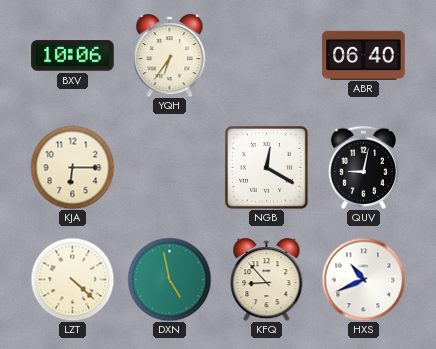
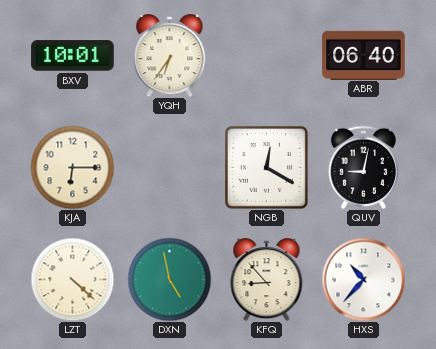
BXV: 10:06 -> 10:01 (73, 56)
HXS: 10:41 -> 10:37 (363, 279)
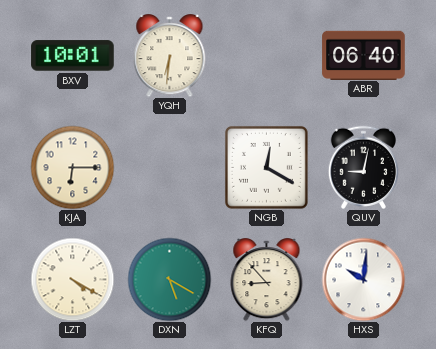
YQH: 6:36 -> 6:31 (170, 56)
LZT: 4:22 -> 4:20 (72, 279)
DXN: 4:58 -> 5:20 (169, 279)
HXS: 10:37 -> 10:01 (363, 279)
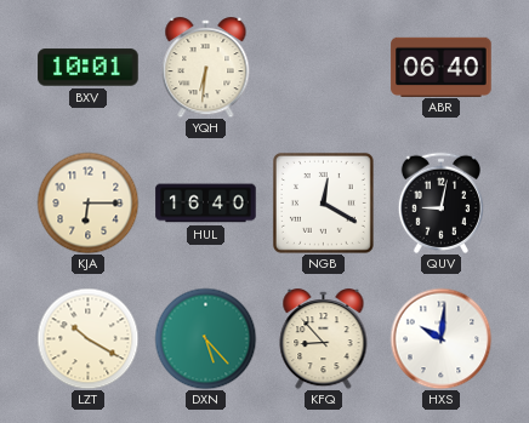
HUL: none -> 16:40 (206, 204)
LZT: 4:20 -> 10:20 (87, 338)
DXN: 5:20 -> 5:23 (205, 338)
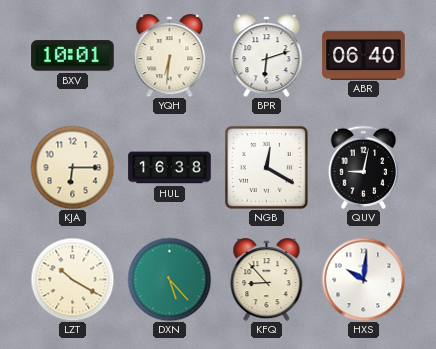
BPR: none -> 6:12 (267, 56)
HUL: 16:40 -> 16:38 (170, 168)
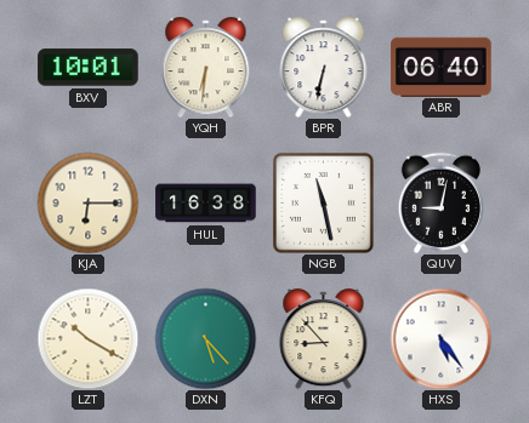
BPR: 6:12 -> 6:32 (324, 68)
NGB: 12:20 -> 11:28 (323, 202)
HXS: 10:01 -> 5:24 (440, 338)
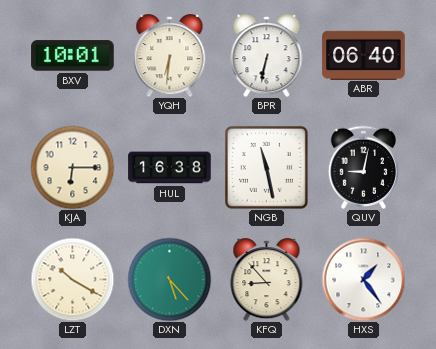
HXS: 5:24 -> 1:24 (363, 279)
